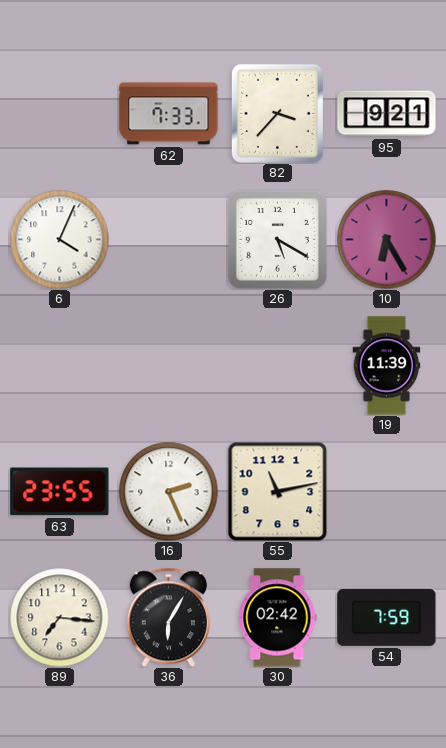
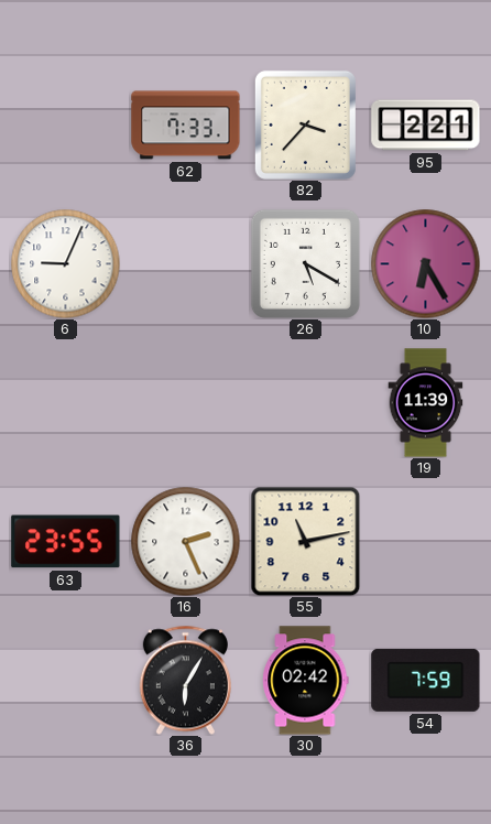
95: 9:21 -> 2:21 (426, 126)
6: 4:04 -> 9:04 (66, 264)
89: 7:16 -> none (60, 618)
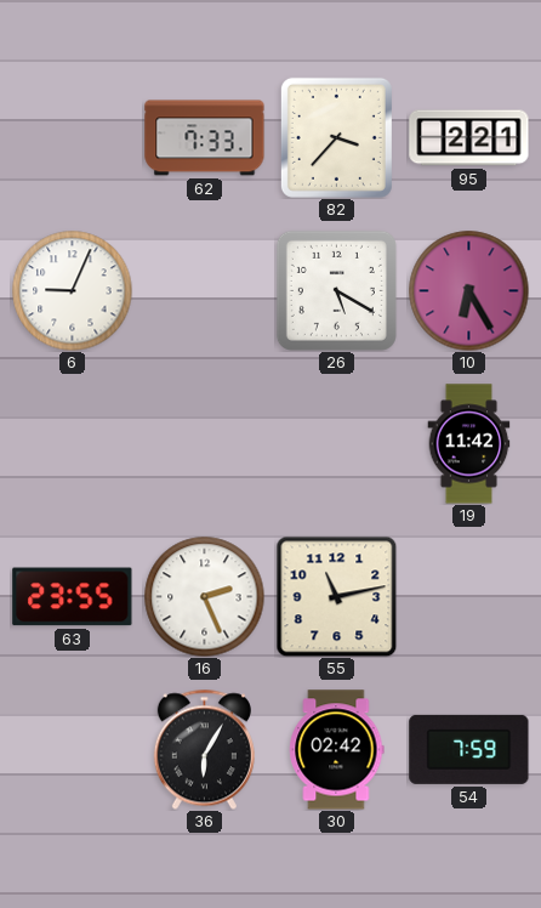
19: 11:39 -> 11:42 (469, 444)
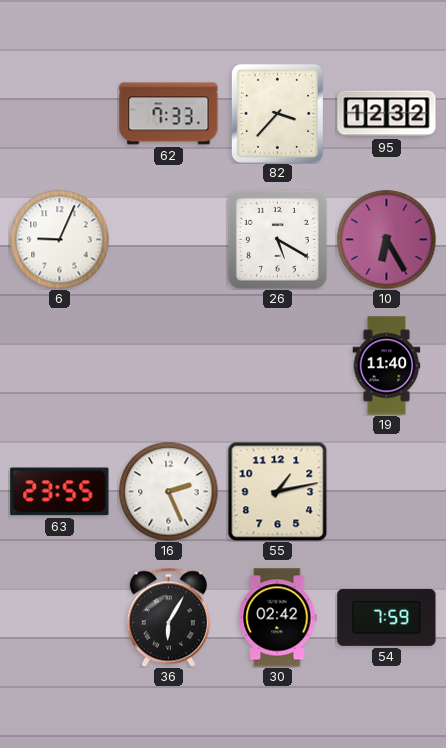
95: 2:21 -> 12:32 (387, 114)
19: 11:42 -> 11:40 (387, 366)
55: 11:13 -> 1:13 (277, 491)
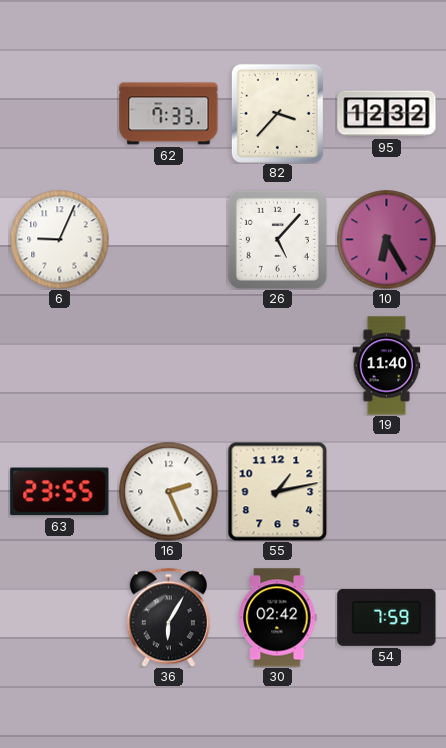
26: 5:20 -> 5:07 (277, 239)
